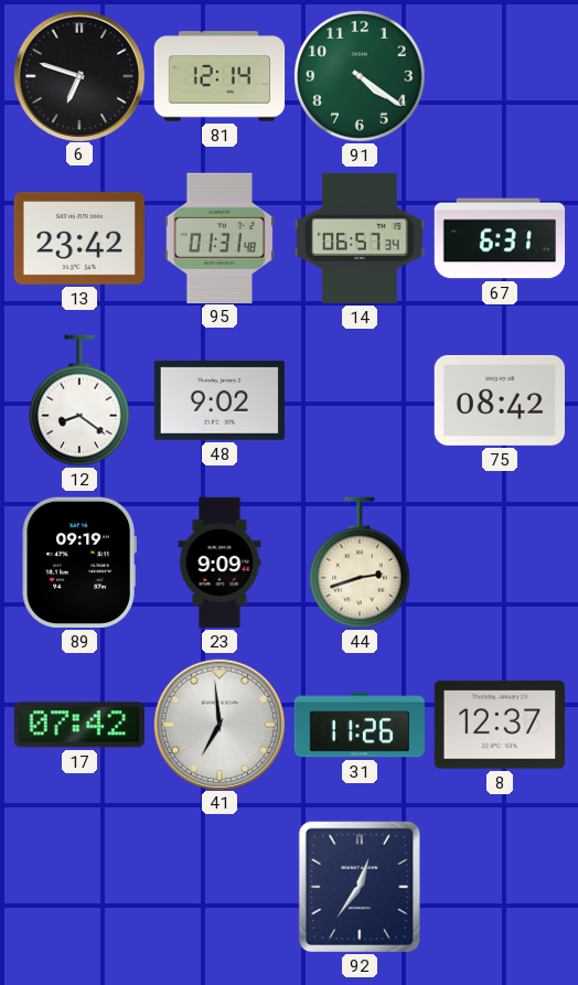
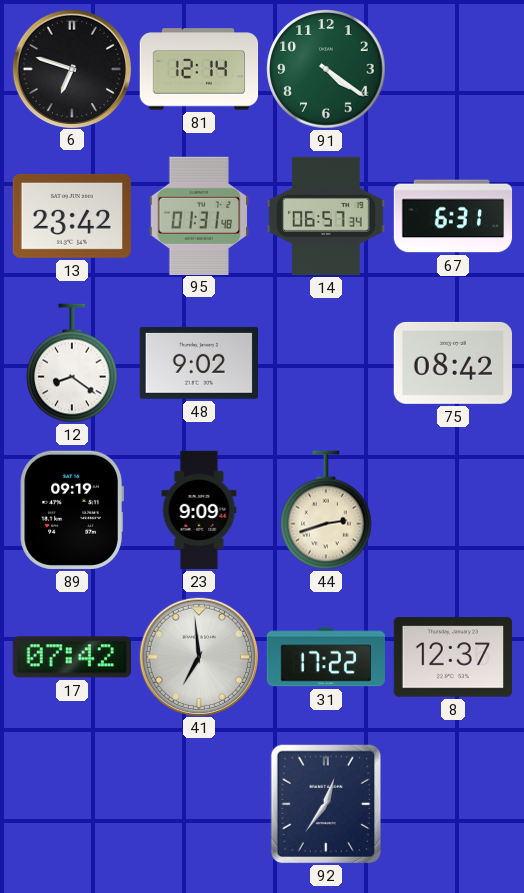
31: 11:26 -> 17:22 (325, 657)
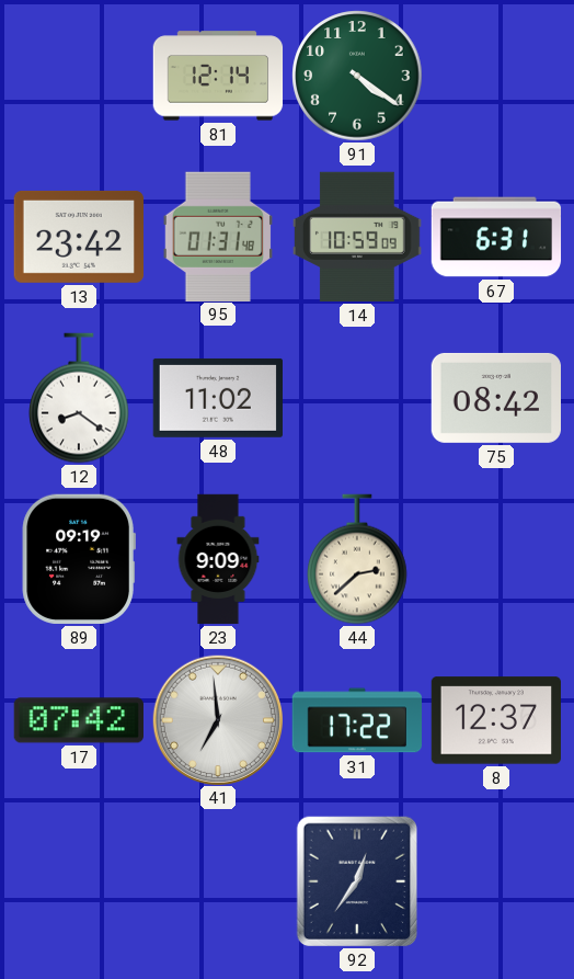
6: 6:48 -> none (71, 68)
14: 06:57 -> 10:59 (358, 237)
48: 9:02 -> 11:02 (217, 398)
44: 2:42 -> 2:38 (357, 559)
